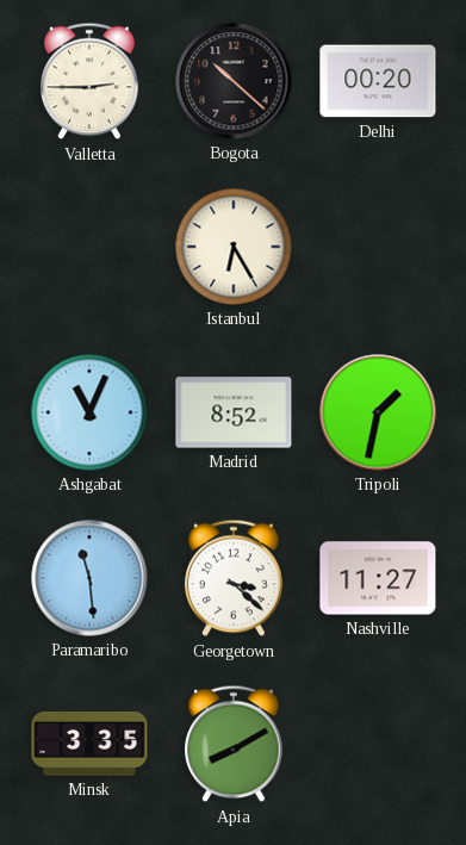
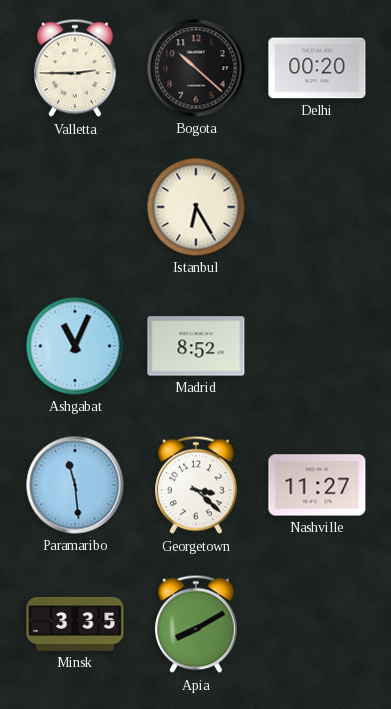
Tripoli: 1:32 -> none (378, 412)
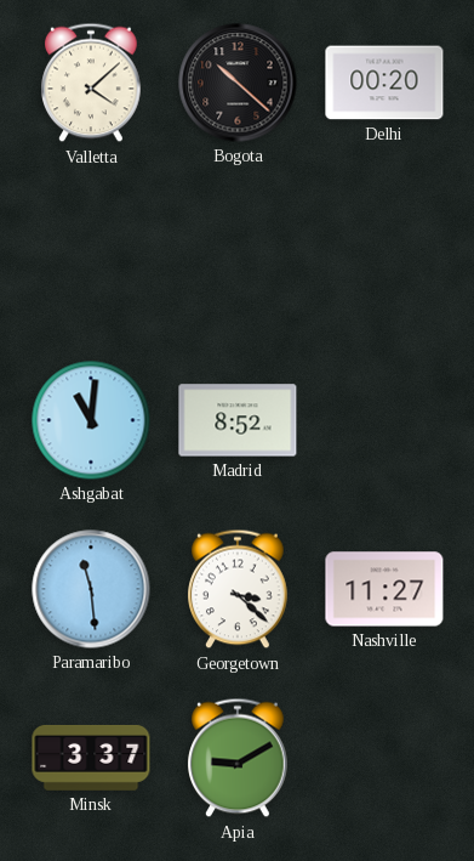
Valletta: 2:45 -> 4:08 (92, 83)
Istanbul: 6:25 -> none (196, 207)
Ashgabat: 11:04 -> 11:01 (91, 420)
Minsk: 3:35 -> 3:37 (91, 758)
Apia: 8:10 -> 9:10 (239, 758)
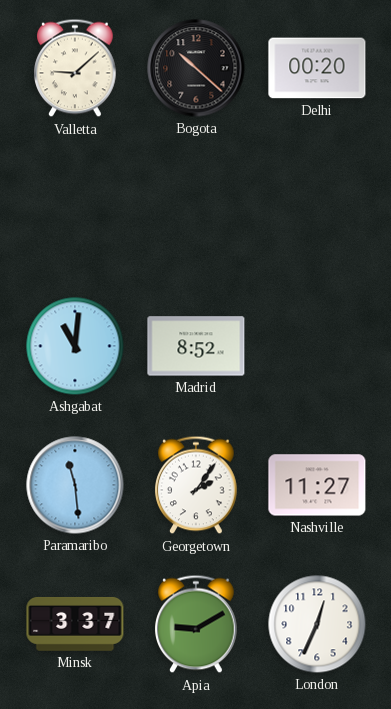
Valletta: 4:08 -> 9:08 (76, 68)
Georgetown: 3:22 -> 2:06 (197, 485)
London: none -> 12:34 (317, 624)
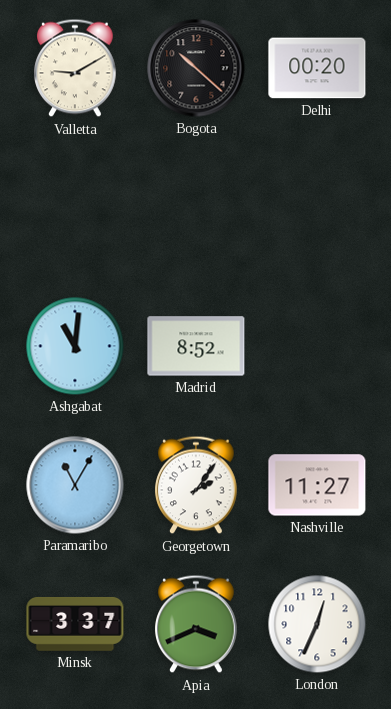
Valletta: 9:08 -> 9:10 (76, 68)
Paramaribo: 11:29 -> 11:05 (75, 485)
Apia: 9:10 -> 3:41 (197, 624)
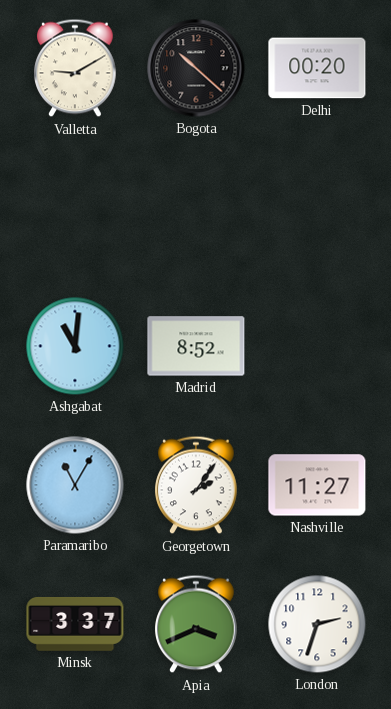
London: 12:34 -> 2:33 (317, 624)
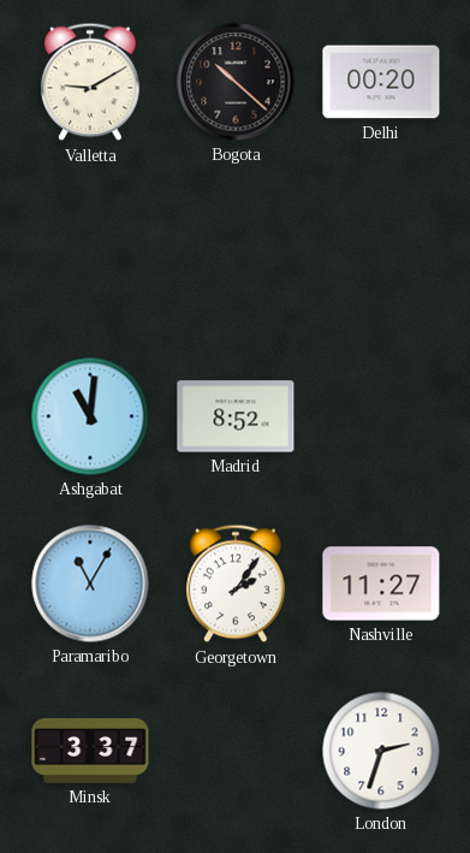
Apia: 3:41 -> none (197, 624)
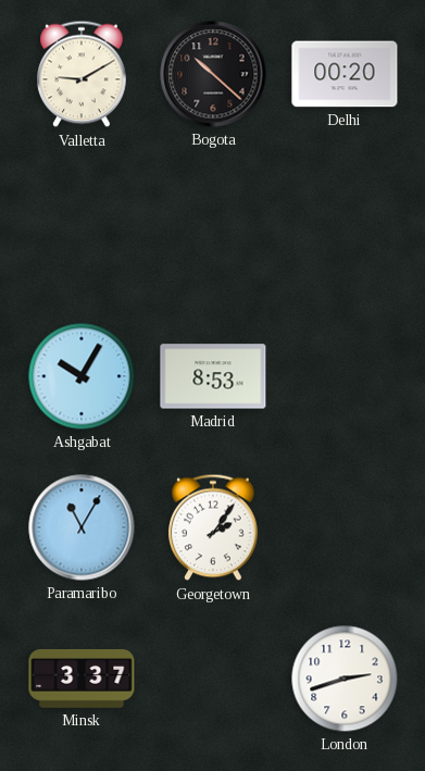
Ashgabat: 11:01 -> 10:05 (82, 376)
Madrid: 8:52 -> 8:53 (213, 376)
Nashville: 11:27 -> none (381, 584)
London: 2:33 -> 2:42 (345, 679)
